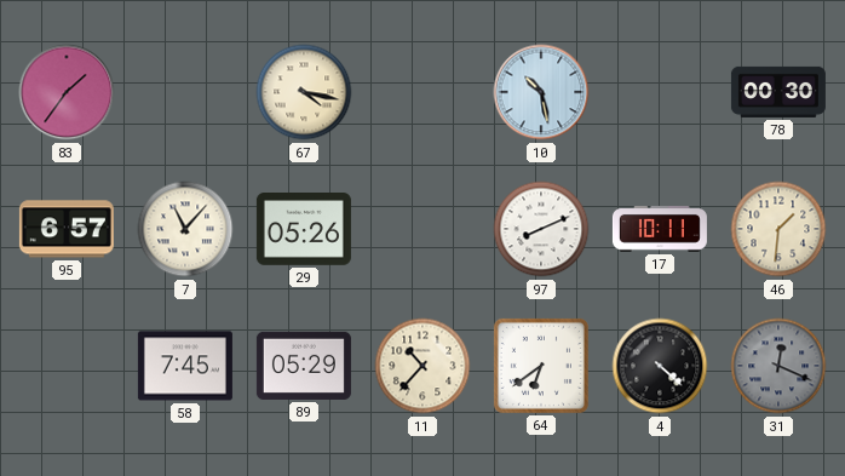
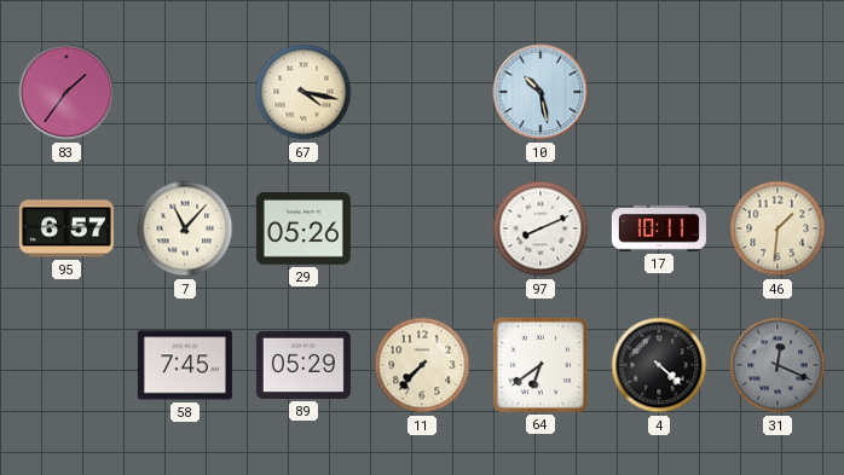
78: 00:30 -> none (778, 92)
11: 10:37 -> 7:37 (422, 365)
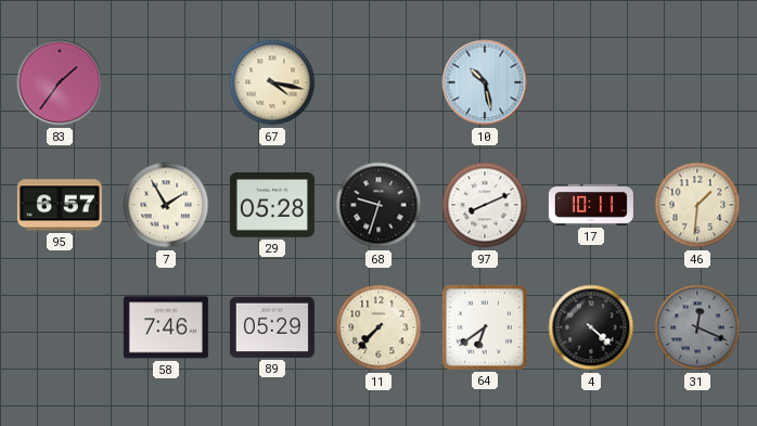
7: 11:07 -> 1:55 (166, 205)
29: 05:26 -> 05:28 (272, 206)
68: none -> 9:33 (378, 205)
58: 7:45 -> 7:46 (166, 327)
